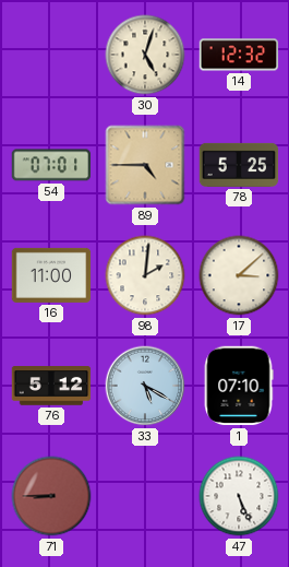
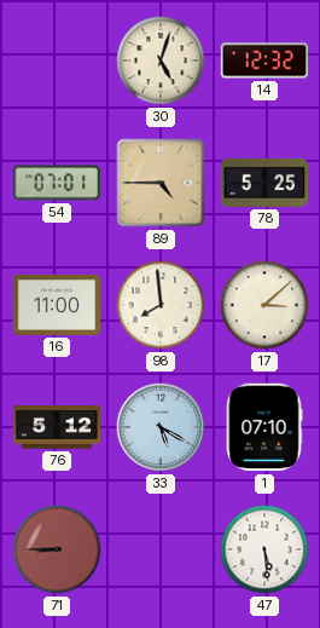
98: 2:01 -> 7:59 (161, 305)
47: 5:26 -> 5:29 (264, 549)
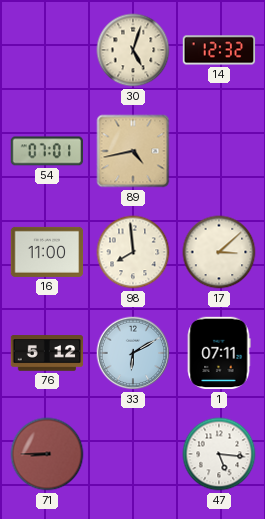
89: 4:45 -> 4:43 (133, 151)
78: 5:25 -> none (264, 183)
33: 5:20 -> 6:10 (133, 353)
1: 07:10 -> 07:11 (219, 353)
47: 5:29 -> 5:16 (219, 454)
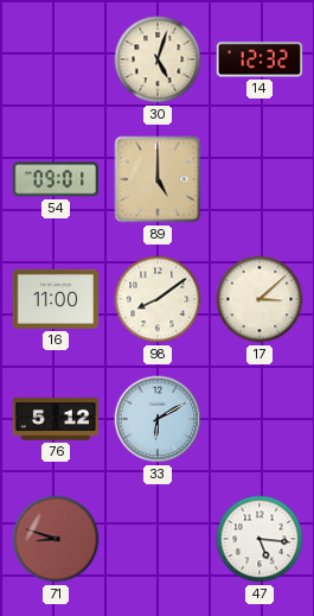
54: 07:01 -> 09:01 (56, 179)
89: 4:43 -> 5:00 (158, 179)
98: 7:59 -> 8:09 (158, 299)
1: 07:11 -> none (219, 353)
71: 8:45 -> 8:48 (56, 539)
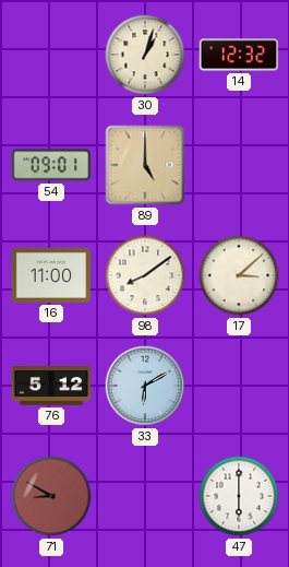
30: 5:03 -> 1:03 (145, 55)
71: 8:48 -> 8:50 (51, 496)
47: 5:16 -> 6:00 (239, 496)
